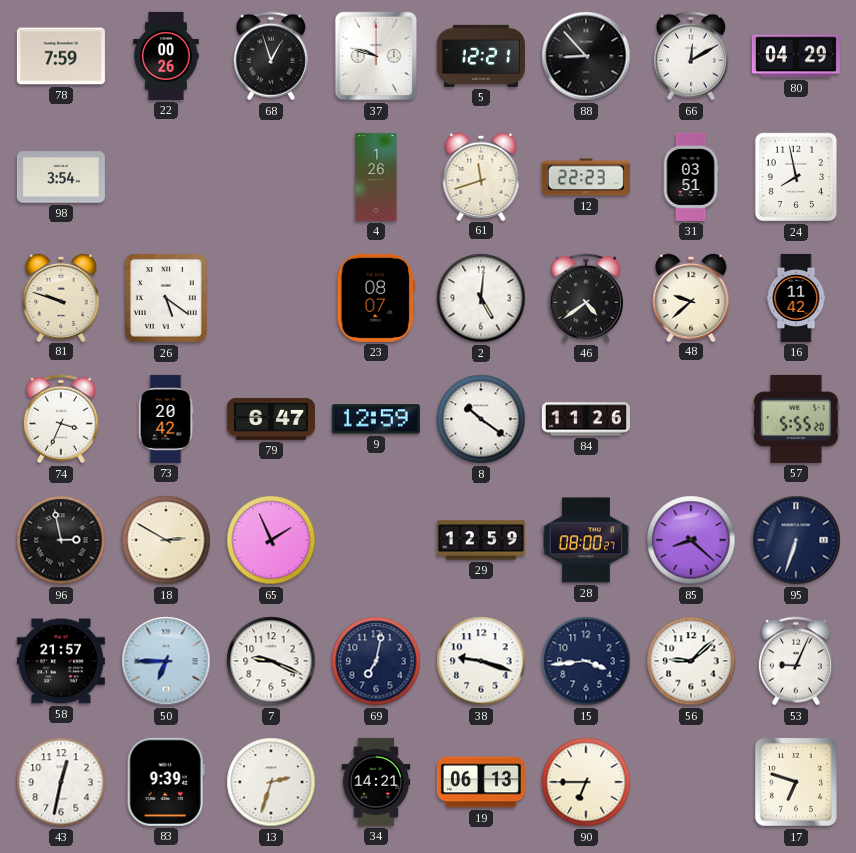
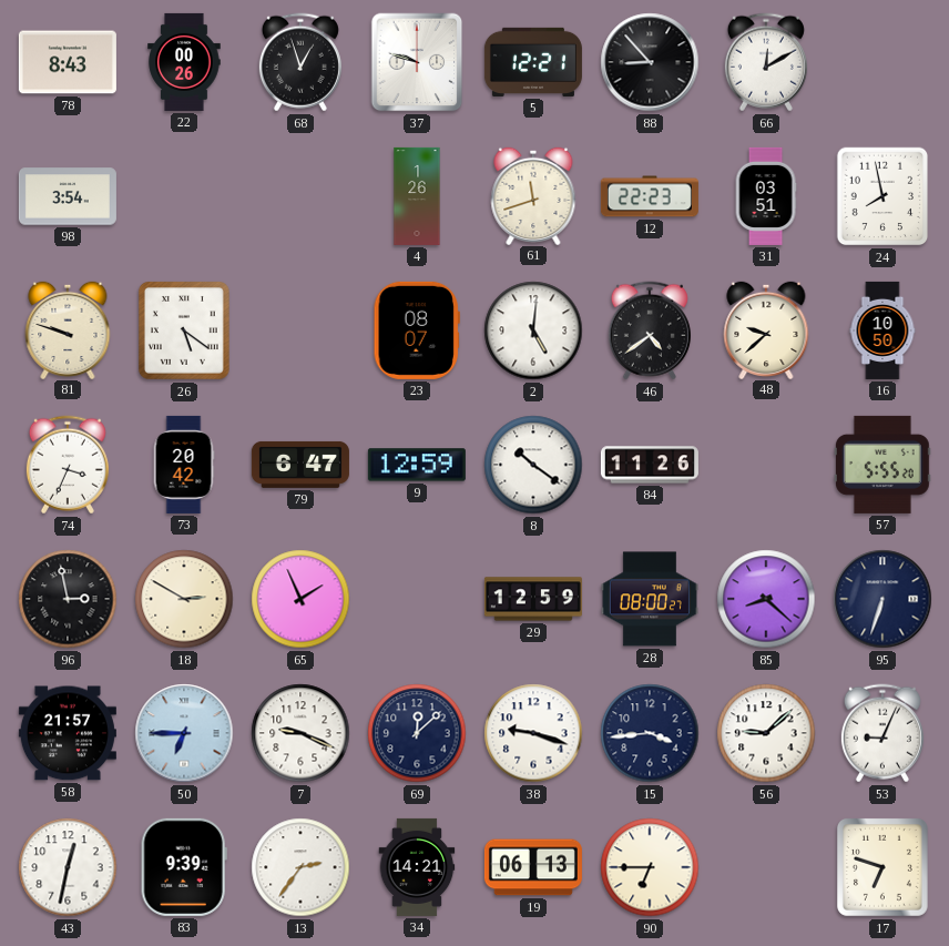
78: 7:59 -> 8:43 (68, 62)
80: 04:29 -> none (796, 56)
16: 11:42 -> 10:50 (882, 330)
69: 7:02 -> 12:08 (417, 733)
13: 2:33 -> 2:36 (300, 867)
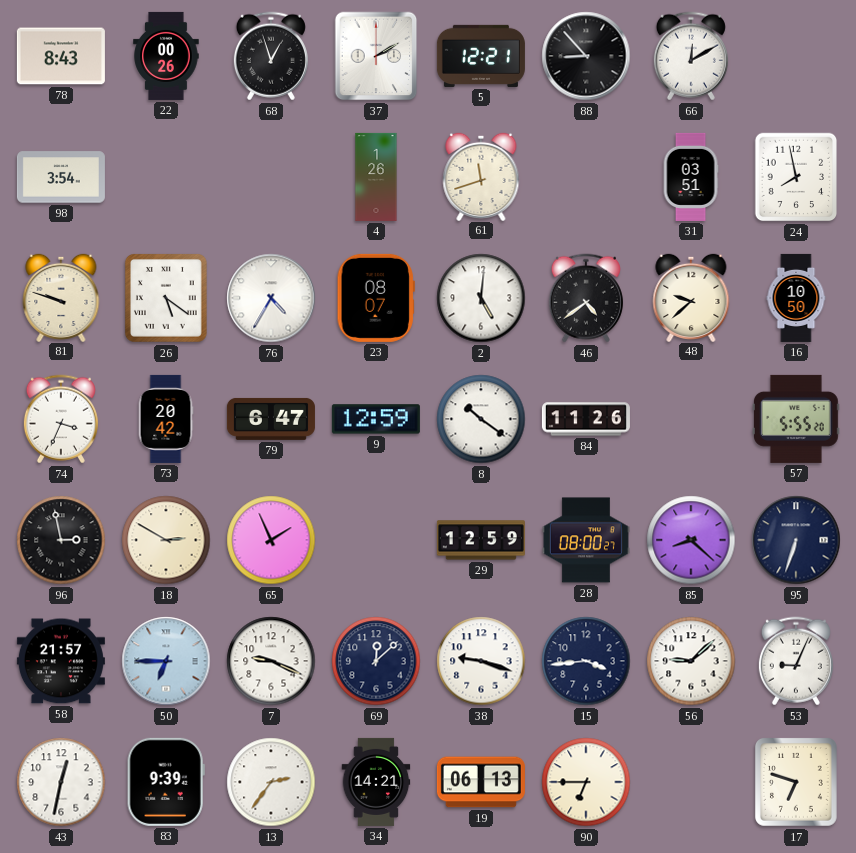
37: 9:48 -> 2:10 (376, 56)
12: 22:23 -> none (650, 196)
76: none -> 4:35 (271, 298)
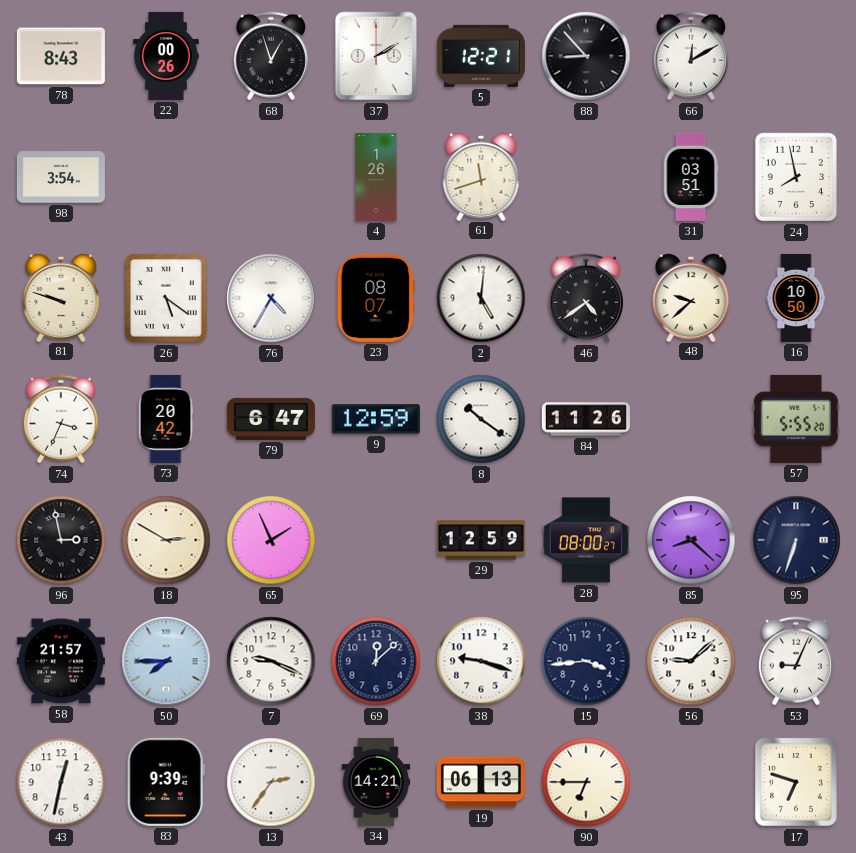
50: 6:45 -> 7:45 (166, 661)
